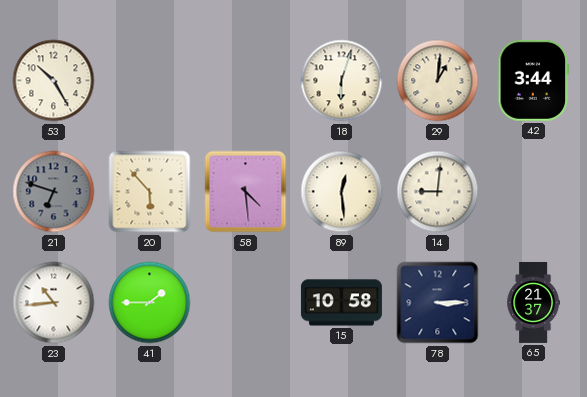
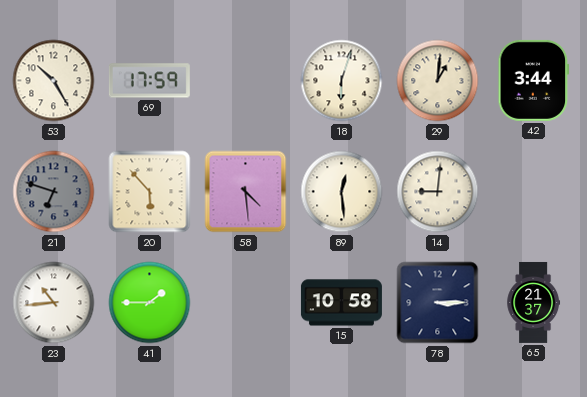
69: none -> 17:59 (149, 81)
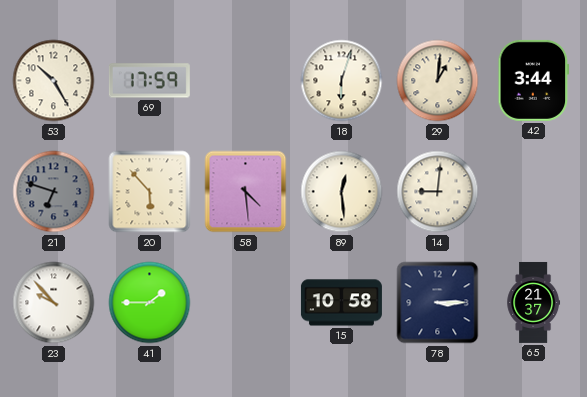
23: 10:44 -> 9:53 (54, 303)
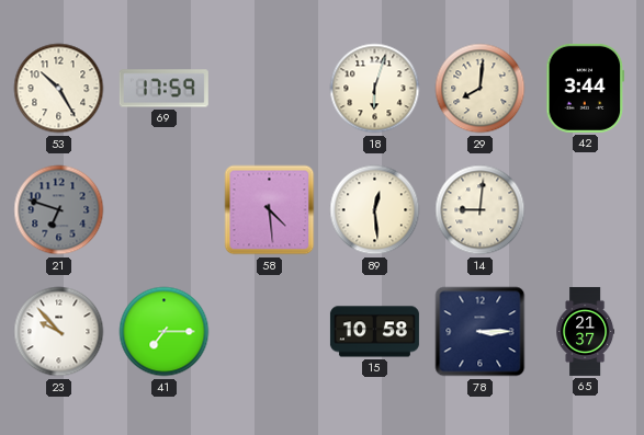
29: 1:01 -> 8:01 (481, 89)
20: 5:53 -> none (150, 192)
41: 1:45 -> 7:15 (165, 332)
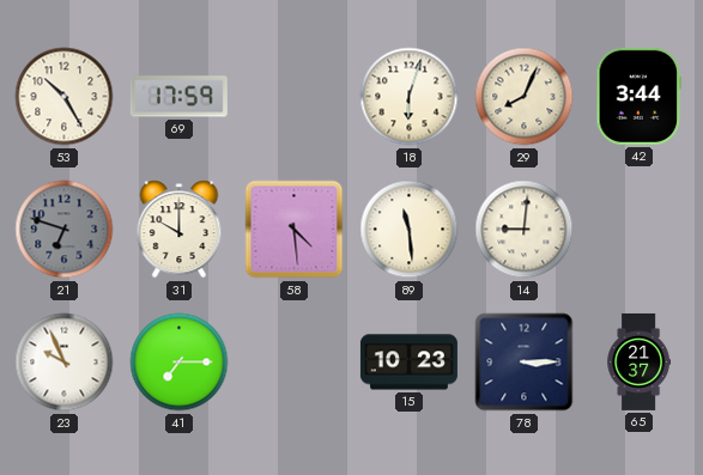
29: 8:01 -> 8:04 (525, 97)
31: none -> 10:00 (180, 230)
89: 12:29 -> 11:29 (410, 230)
23: 9:53 -> 9:56 (65, 363)
15: 10:58 -> 10:23 (408, 363)
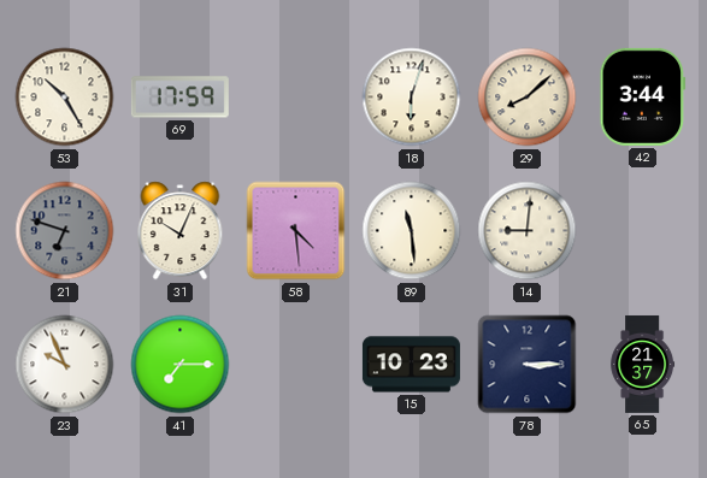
29: 8:04 -> 8:08 (528, 98)
31: 10:00 -> 10:04 (181, 231)
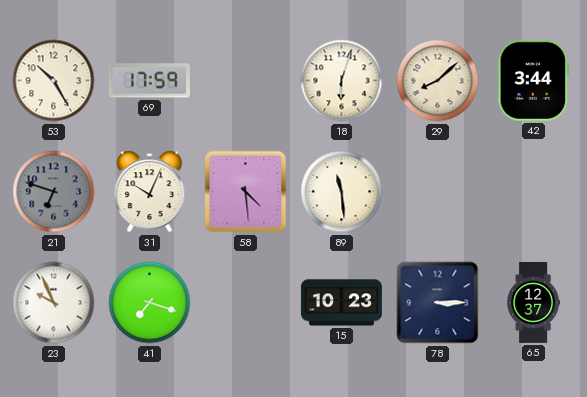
14: 9:01 -> none (528, 231)
41: 7:15 -> 7:18 (150, 303)
65: 21:37 -> 12:37 (534, 302)
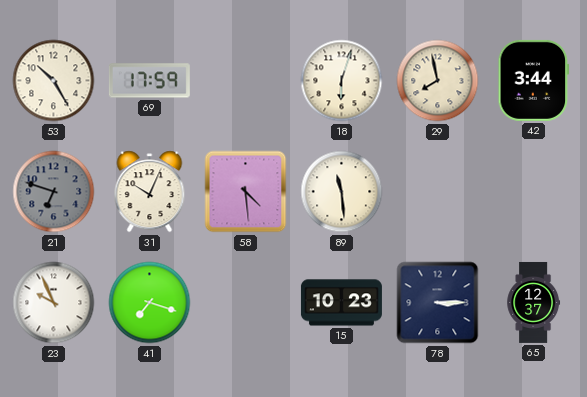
29: 8:08 -> 7:58 (438, 81)
